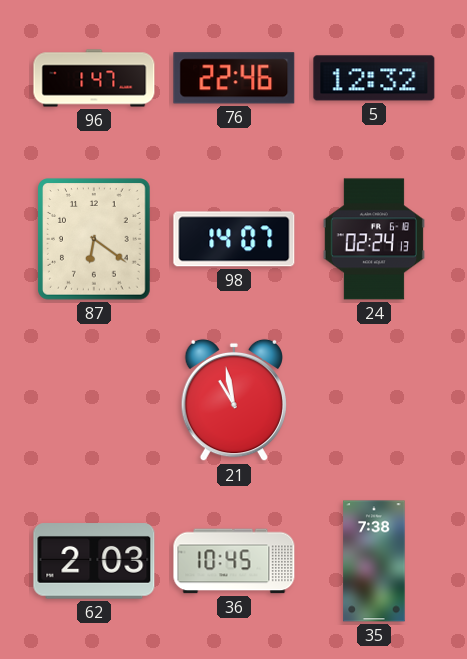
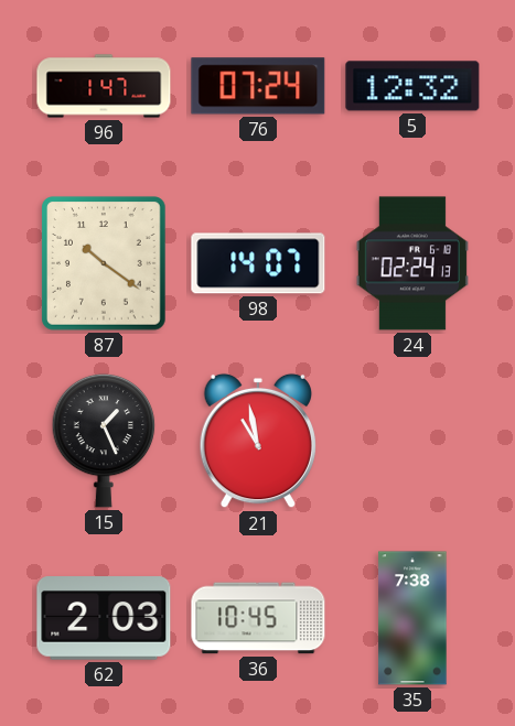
76: 22:46 -> 07:24 (258, 86)
87: 6:21 -> 10:21 (105, 263)
15: none -> 1:26 (104, 441)
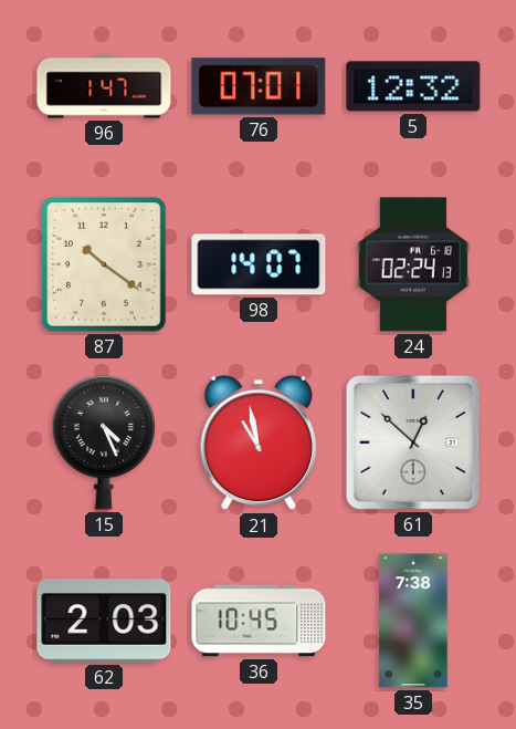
76: 07:24 -> 07:01 (259, 86)
15: 1:26 -> 4:26 (104, 442)
61: none -> 12:52 (413, 442)
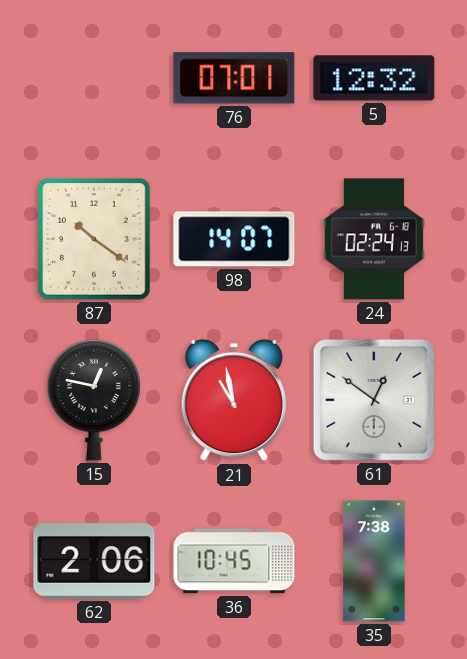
96: 1:47 -> none (104, 86)
15: 4:26 -> 12:47 (94, 400)
61: 12:52 -> 12:51 (374, 400)
62: 2:03 -> 2:06 (94, 561)
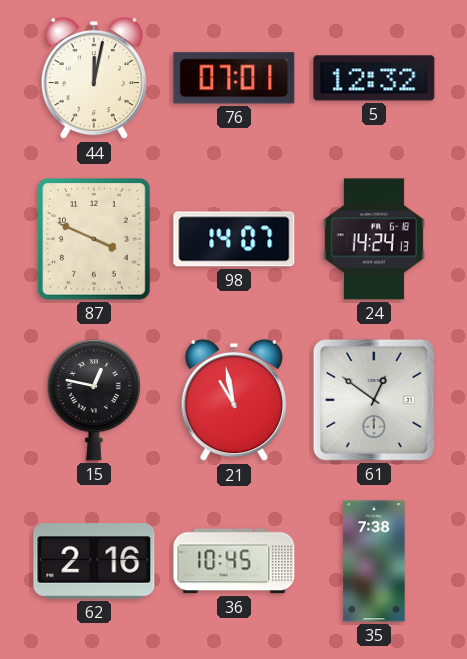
44: none -> 12:02 (94, 78)
87: 10:21 -> 3:49 (95, 239)
24: 02:24 -> 14:24 (374, 239)
62: 2:06 -> 2:16 (94, 561)
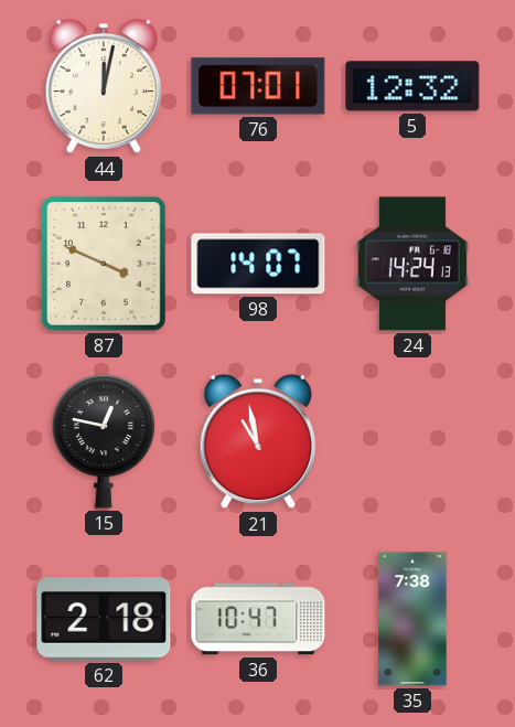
61: 12:51 -> none (374, 400)
62: 2:16 -> 2:18 (104, 619)
36: 10:45 -> 10:47 (258, 619)
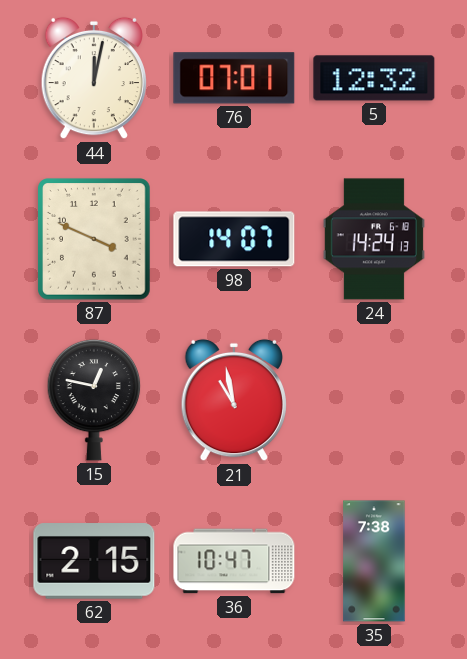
62: 2:18 -> 2:15 (94, 561)
